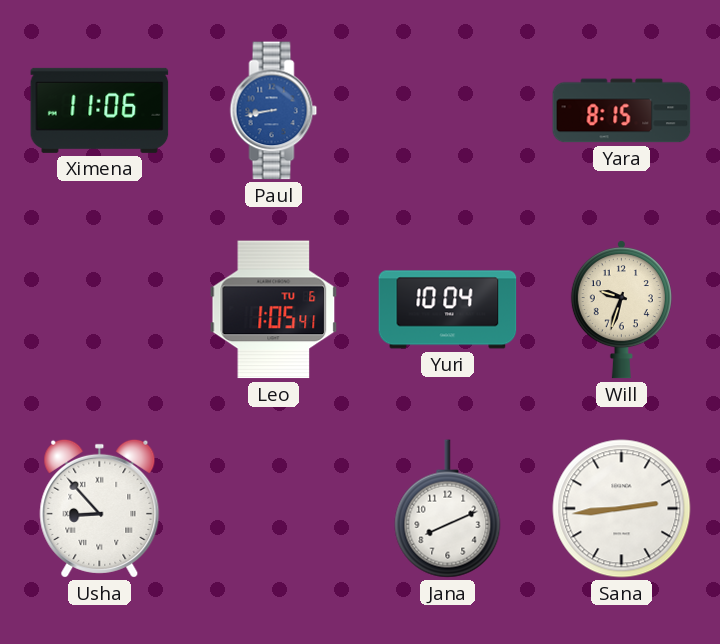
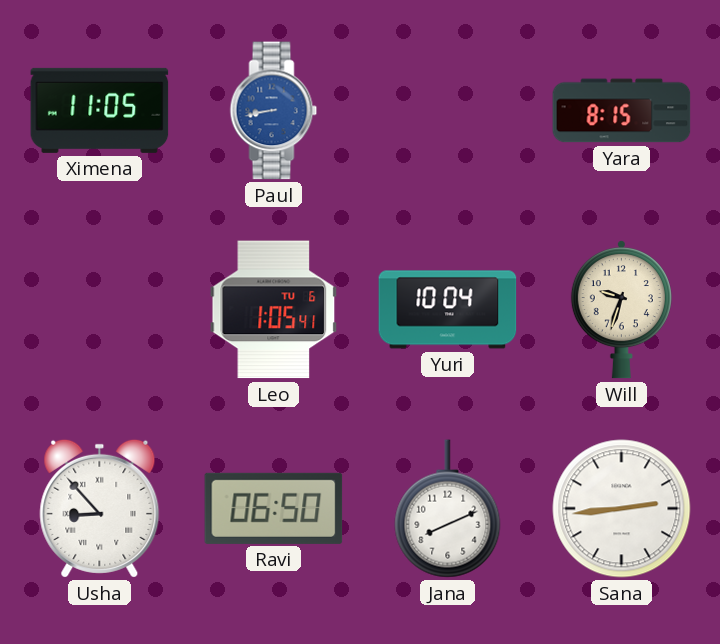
Ximena: 11:06 -> 11:05 (100, 110)
Ravi: none -> 06:50 (274, 508)
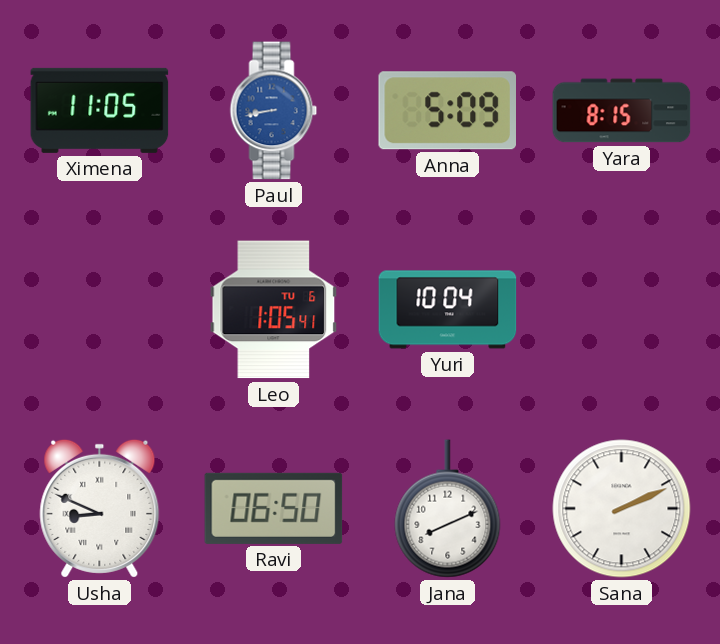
Anna: none -> 5:09 (447, 111)
Will: 9:33 -> none (621, 309)
Usha: 8:53 -> 8:49 (100, 508)
Sana: 2:44 -> 2:11 (622, 509)
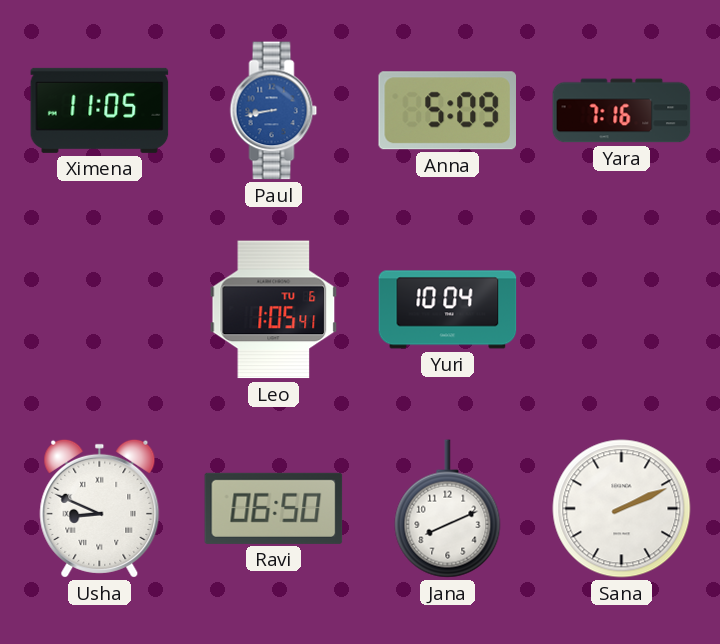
Yara: 8:15 -> 7:16 (622, 111)
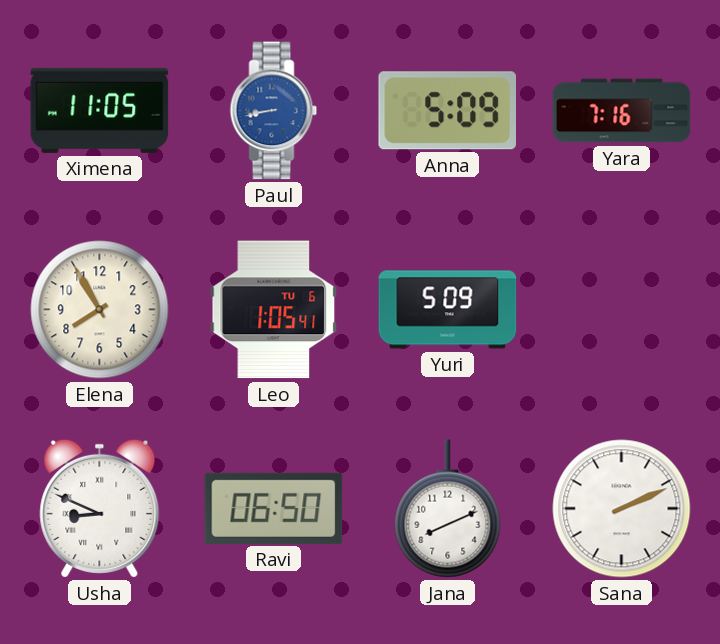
Elena: none -> 7:55 (100, 310)
Yuri: 10:04 -> 5:09 (448, 310)
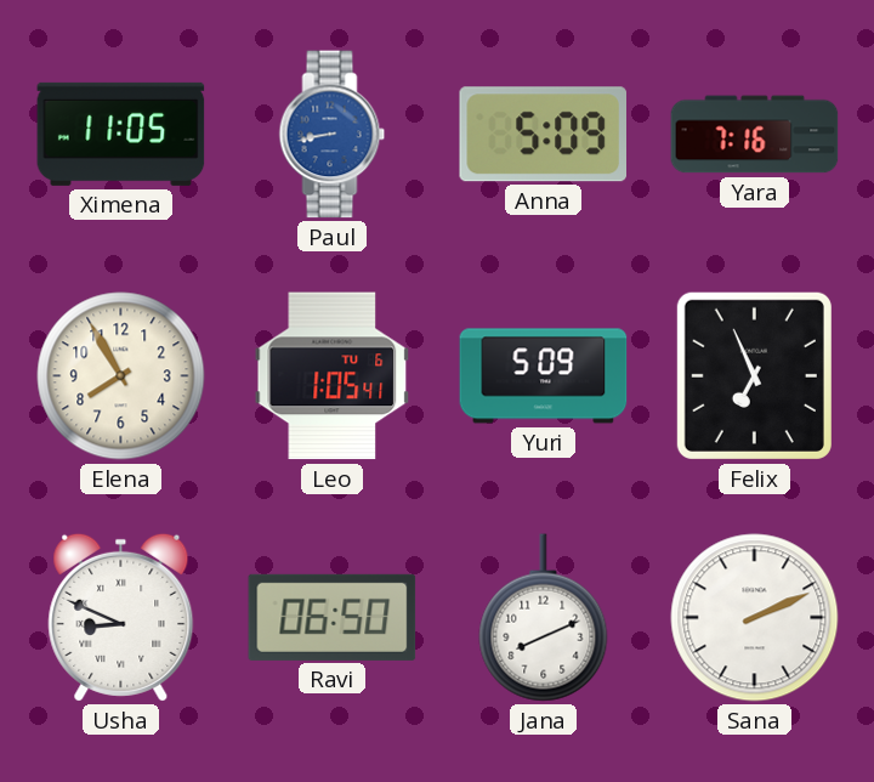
Felix: none -> 6:56 (754, 375)
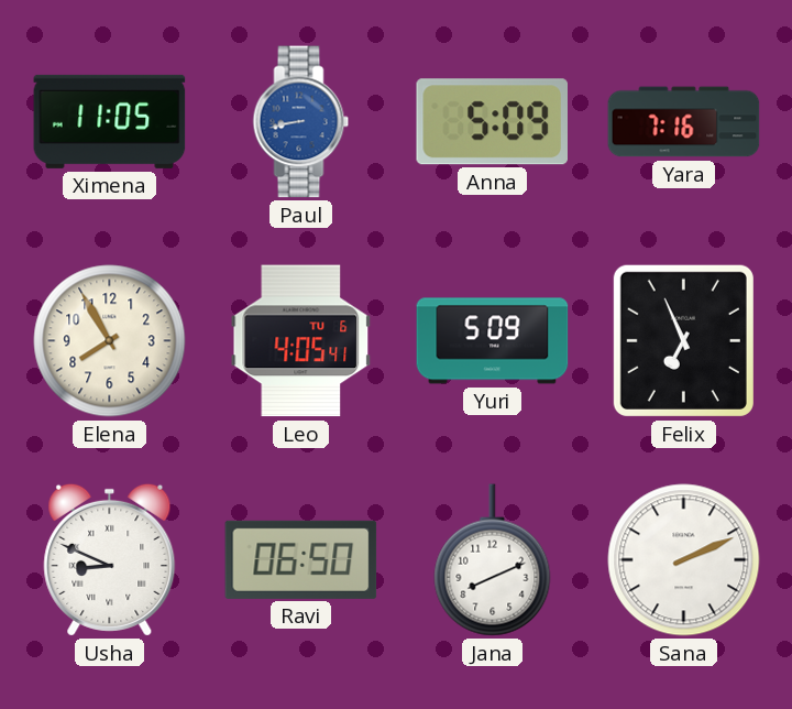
Leo: 1:05 -> 4:05 (301, 341)
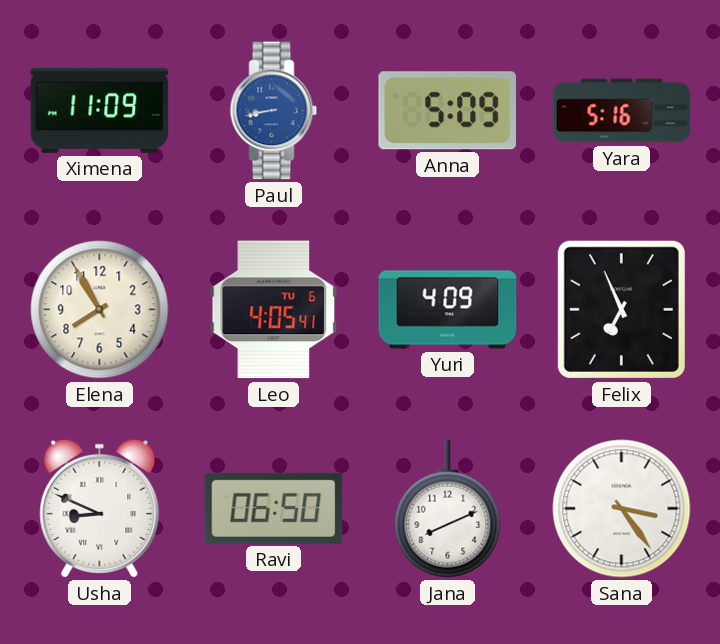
Ximena: 11:05 -> 11:09 (100, 110)
Yara: 7:16 -> 5:16 (622, 111)
Yuri: 5:09 -> 4:09 (448, 310)
Sana: 2:11 -> 3:24 (622, 509)
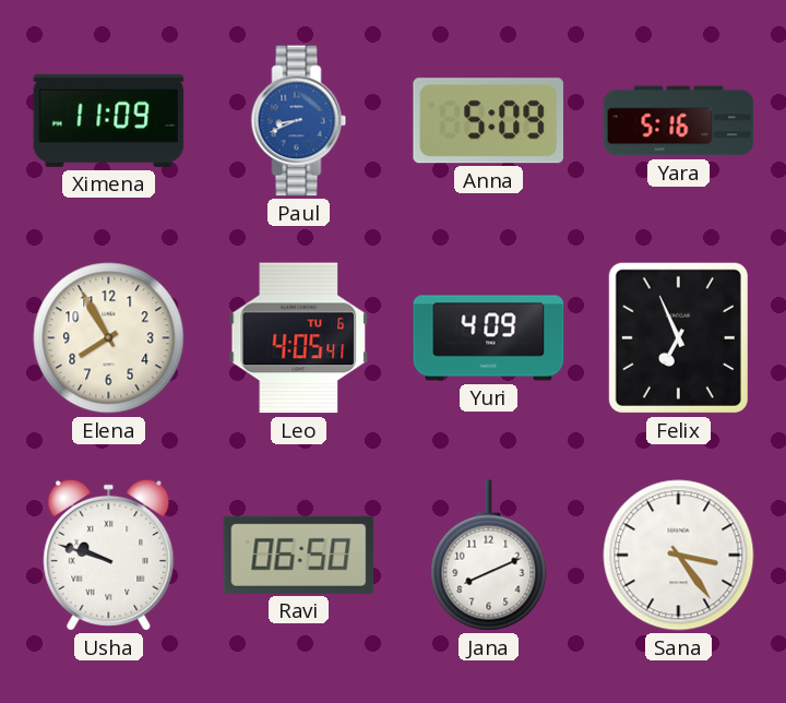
Paul: 8:43 -> 8:41 (299, 121)
Usha: 8:49 -> 9:48 (109, 555)
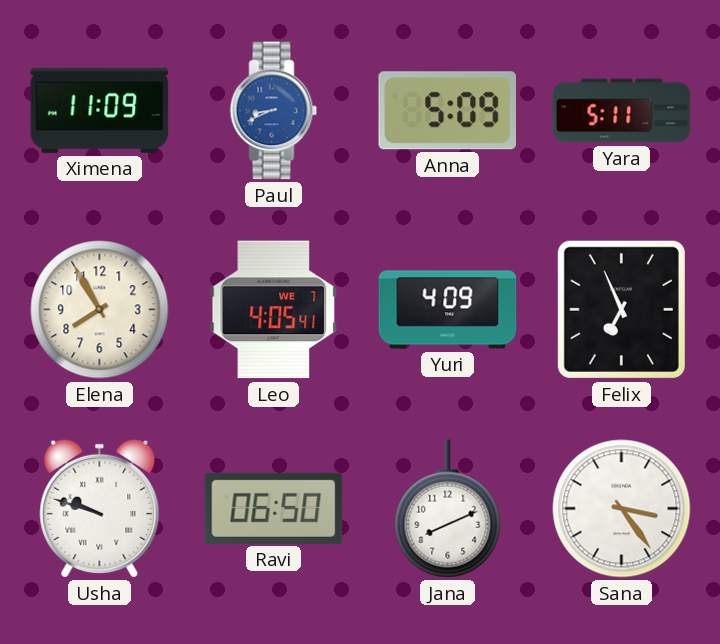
Yara: 5:16 -> 5:11 (622, 111)
Leo date: TU 6 -> WE 7 (274, 310)
